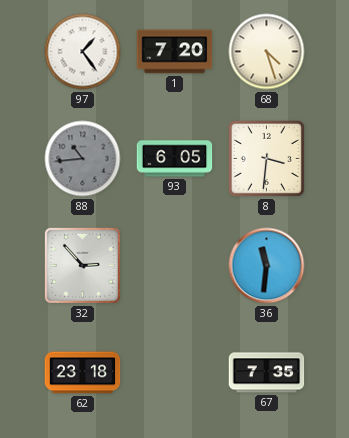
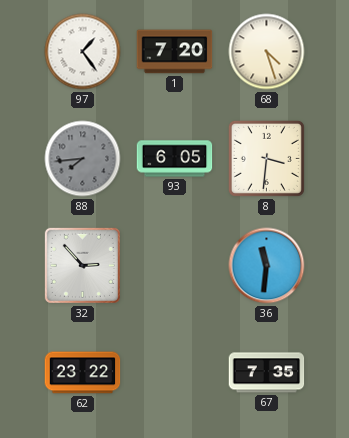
88: 10:44 -> 7:44 (83, 159)
62: 23:18 -> 23:22 (83, 373)
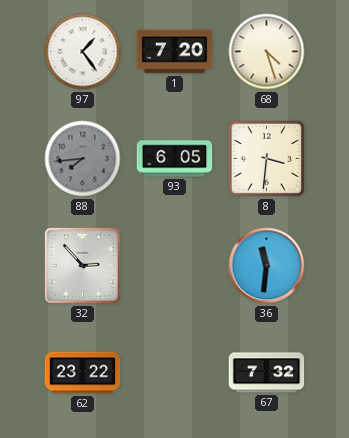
67: 7:35 -> 7:32 (267, 373)
